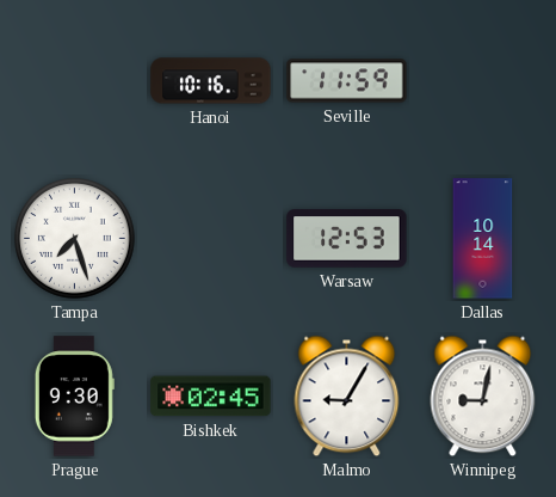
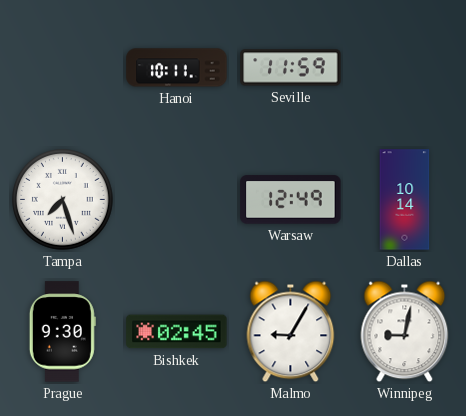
Hanoi: 10:16 -> 10:11 (177, 68)
Warsaw: 12:53 -> 12:49 (291, 200)
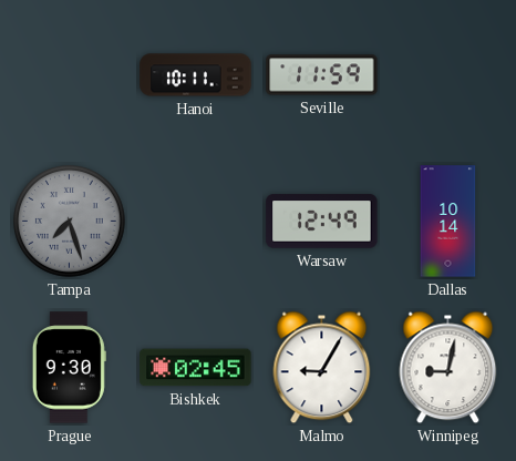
Tampa dial: white -> grey (70, 222)
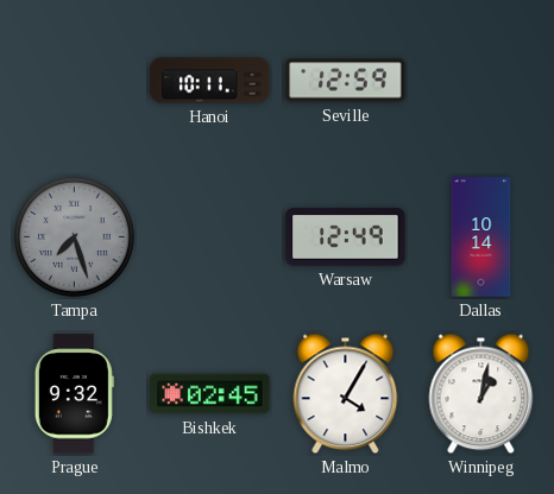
Seville: 11:59 -> 12:59 (346, 81)
Prague: 9:30 -> 9:32 (74, 394)
Malmo: 9:05 -> 4:05 (346, 394)
Winnipeg: 9:02 -> 1:02 (481, 394)
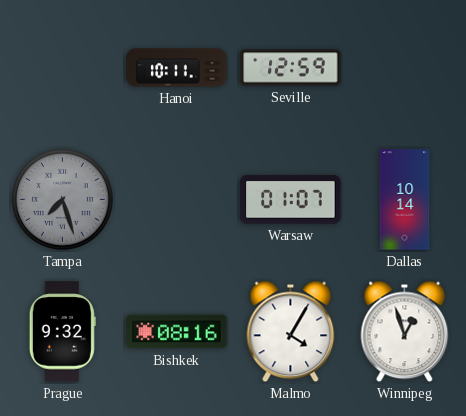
Warsaw: 12:49 -> 01:07 (291, 200)
Bishkek: 02:45 -> 08:16 (177, 332)
Winnipeg: 1:02 -> 12:57 (405, 332)
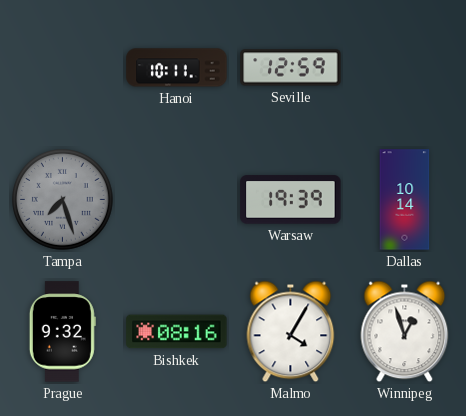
Warsaw: 01:07 -> 19:39 (291, 200)
